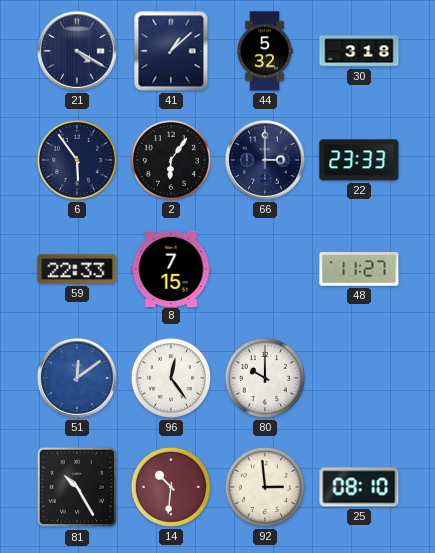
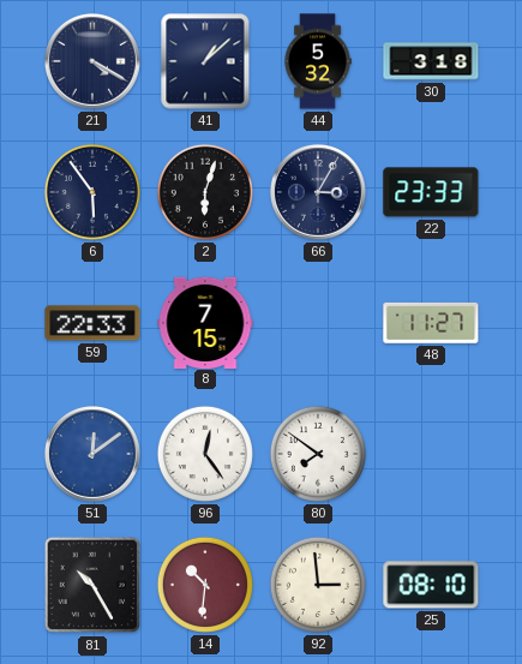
2: 6:06 -> 6:03 (205, 192)
66: 3:00 -> 3:05 (318, 192)
80: 10:00 -> 7:51 (318, 454)
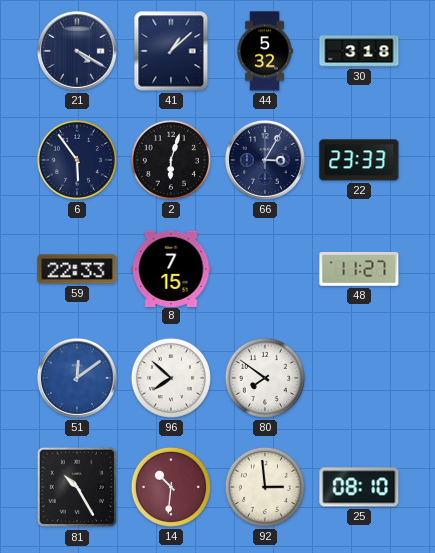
96: 12:24 -> 7:52 (171, 378)
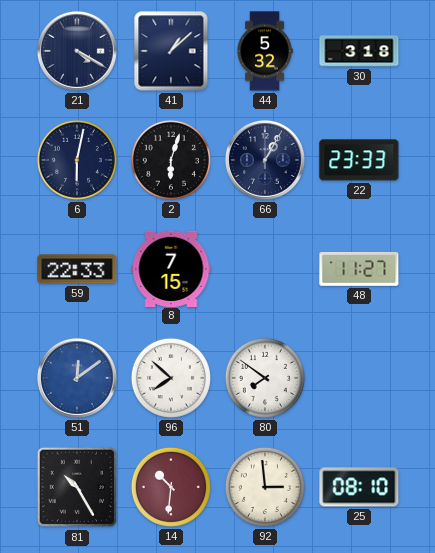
6: 5:54 -> 6:02 (77, 160)
66: 3:05 -> 1:05 (265, 160)
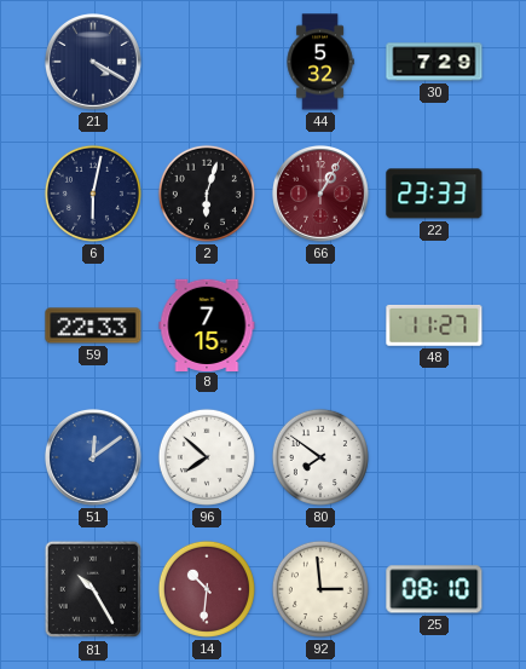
41: 1:08 -> none (171, 51)
30: 3:18 -> 7:29 (434, 62)
66 dial: navy -> burgundy (320, 194)
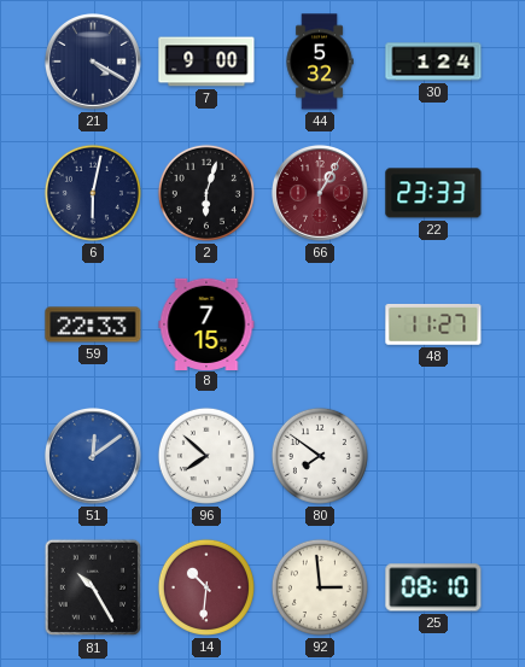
7: none -> 9:00 (206, 62)
30: 7:29 -> 1:24 (433, 62)
